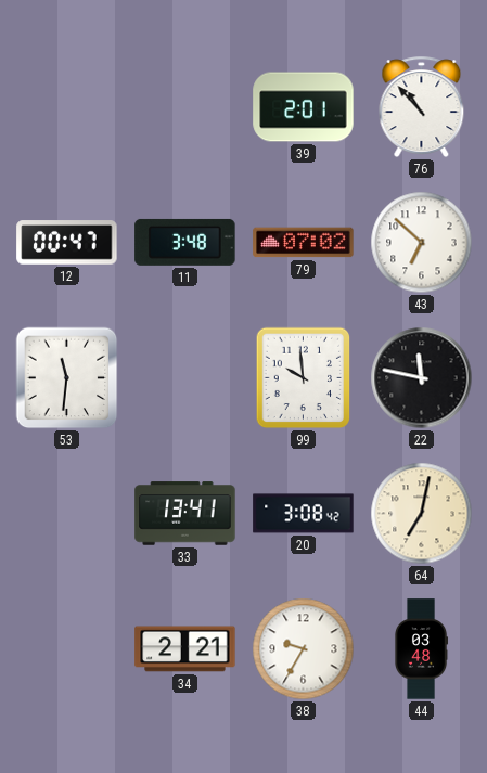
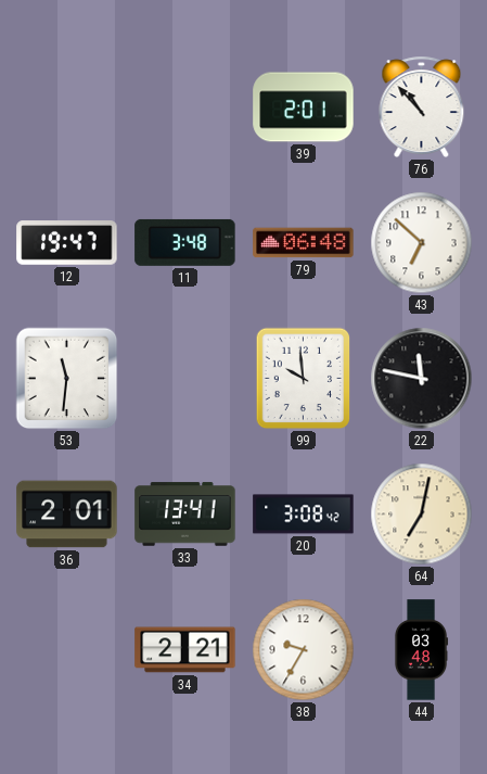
12: 00:47 -> 19:47 (67, 243)
79: 07:02 -> 06:48 (304, 243)
36: none -> 2:01 (67, 515)
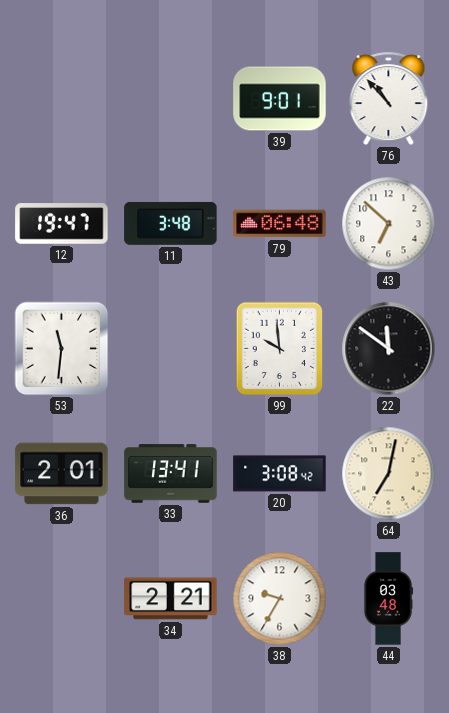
39: 2:01 -> 9:01 (280, 99)
22: 11:47 -> 11:51 (389, 349)
